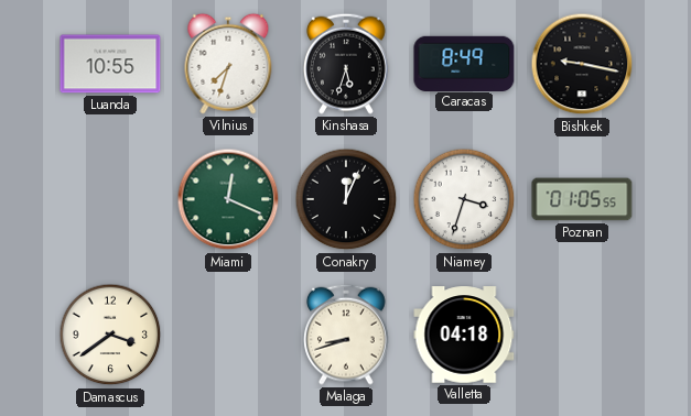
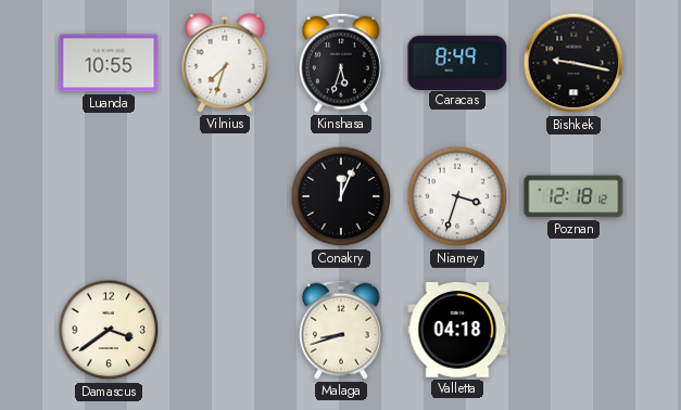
Miami: 12:19 -> none (228, 199)
Poznan: 01:05 -> 12:18 (573, 196)
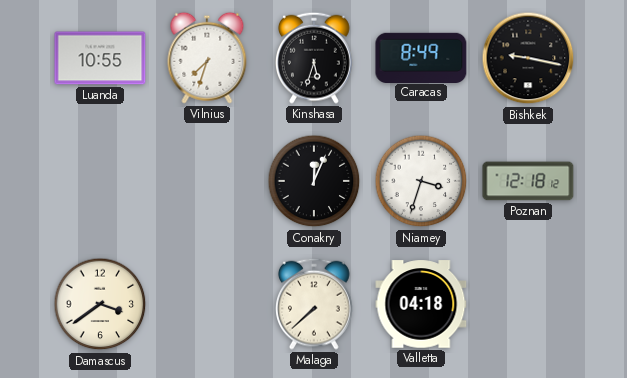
Malaga: 8:42 -> 7:38 (315, 304)
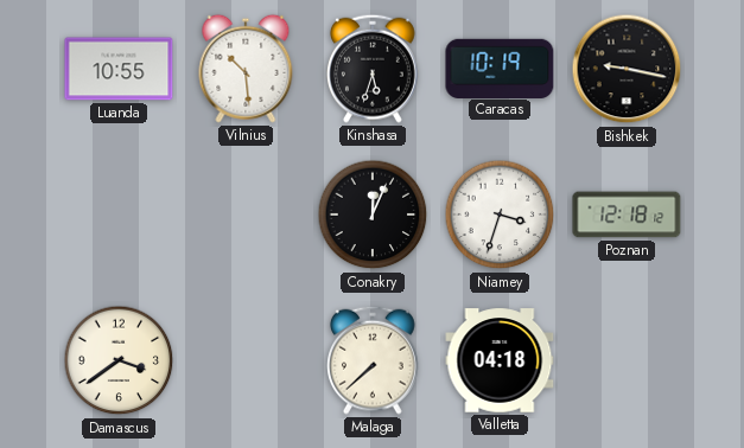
Vilnius: 7:33 -> 10:29 (246, 69)
Caracas: 8:49 -> 10:19 (500, 68)
